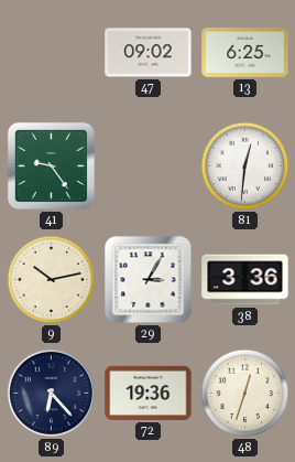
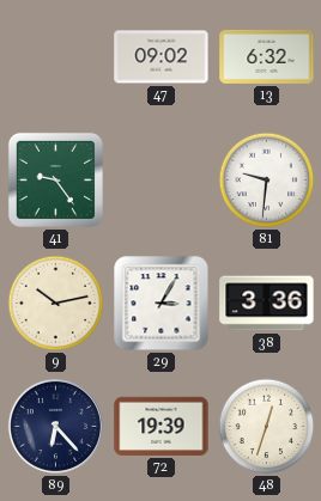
13: 6:25 -> 6:32 (267, 56)
81: 12:31 -> 9:31 (267, 181)
72: 19:36 -> 19:39 (162, 426)
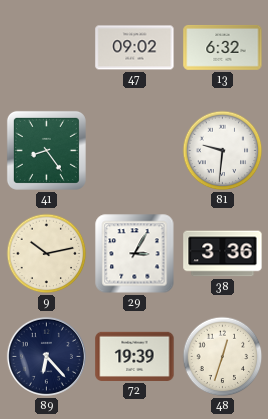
41: 9:24 -> 8:24 (46, 150)
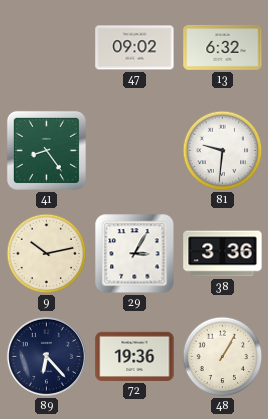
72: 19:39 -> 19:36 (135, 356)
48: 12:33 -> 1:05 (223, 357)
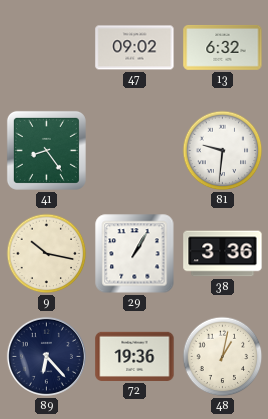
9: 10:13 -> 10:17 (47, 254)
29: 3:05 -> 1:05 (135, 254)
48: 1:05 -> 1:02 (223, 357)
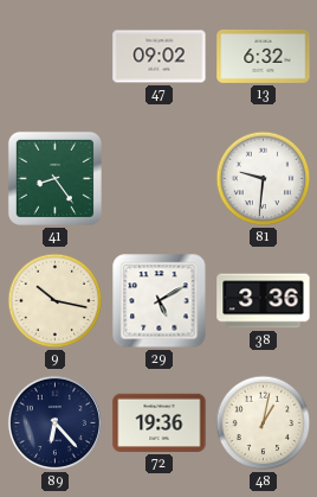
29: 1:05 -> 5:10 (160, 301)
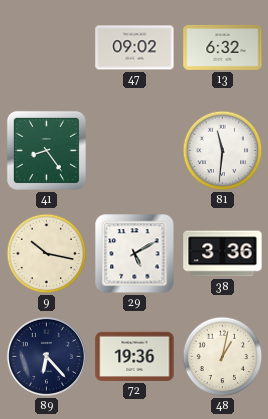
81: 9:31 -> 11:31 (223, 151)
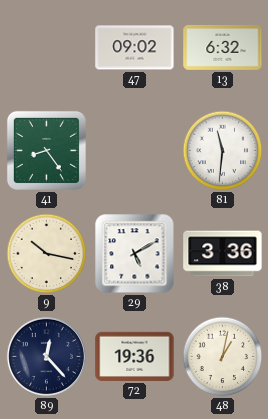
89: 6:23 -> 12:23 (46, 356)
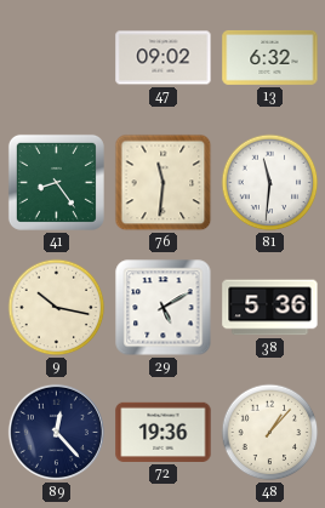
76: none -> 11:31 (164, 183)
38: 3:36 -> 5:36 (270, 308)
48: 1:02 -> 1:07 (270, 433)
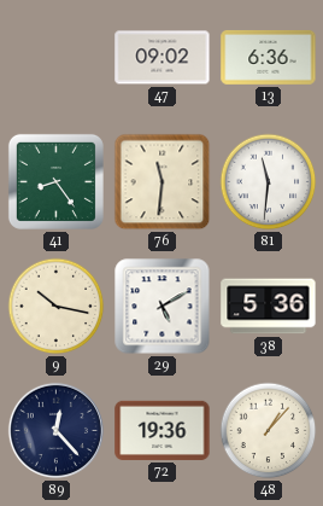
13: 6:32 -> 6:36 (269, 57)
